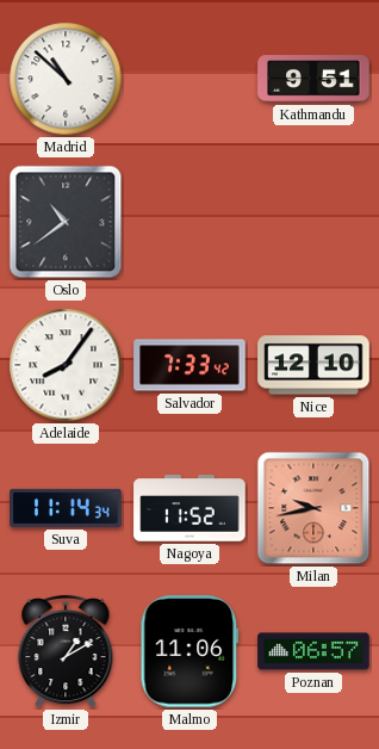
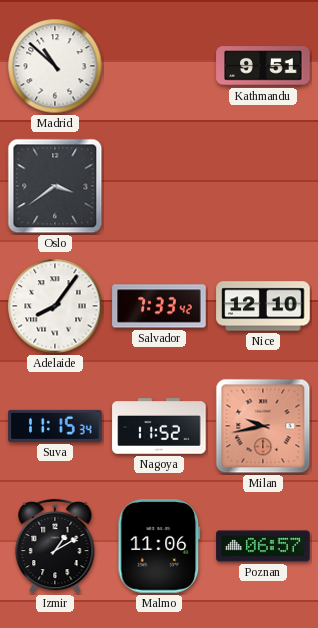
Oslo: 10:39 -> 3:39 (55, 186)
Suva: 11:14 -> 11:15 (55, 426)
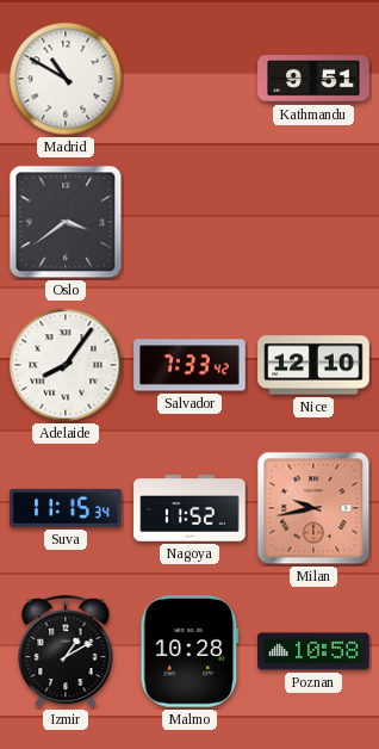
Madrid: 10:52 -> 10:50 (66, 79)
Malmo: 11:06 -> 10:28 (189, 651)
Poznan: 06:57 -> 10:58 (313, 651)
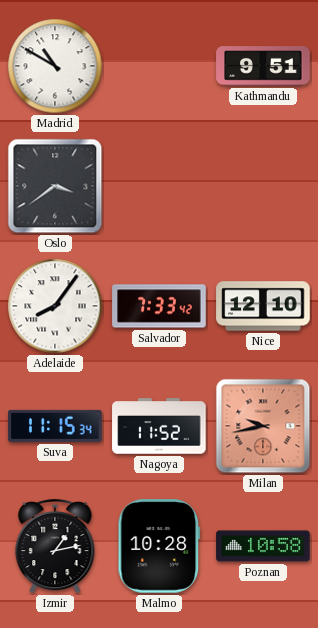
Izmir: 1:10 -> 1:13 (55, 546)
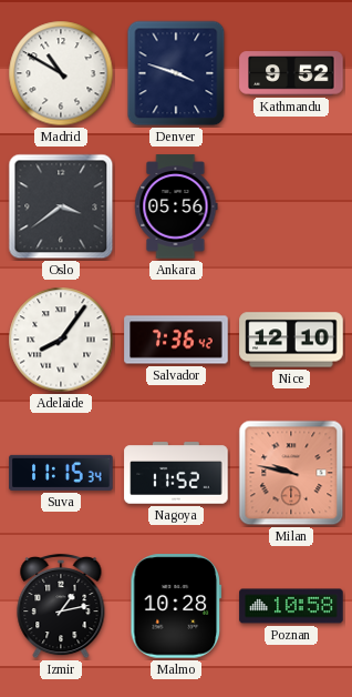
Denver: none -> 3:48 (176, 73)
Kathmandu: 9:51 -> 9:52 (291, 73)
Ankara: none -> 05:56 (176, 206)
Salvador: 7:33 -> 7:36 (176, 340)
Milan: 9:43 -> 9:47 (291, 473)
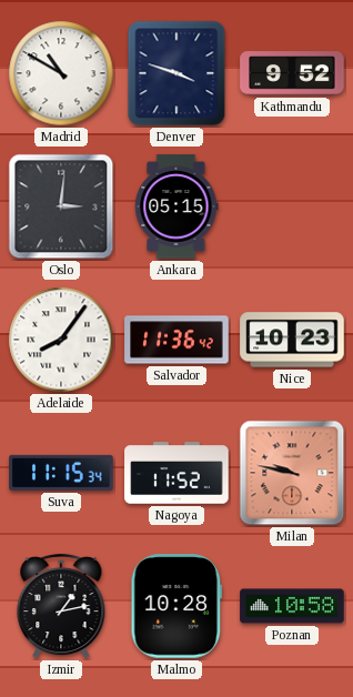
Oslo: 3:39 -> 3:01 (61, 206)
Ankara: 05:56 -> 05:15 (176, 206)
Salvador: 7:36 -> 11:36 (176, 340)
Nice: 12:10 -> 10:23 (292, 340)
